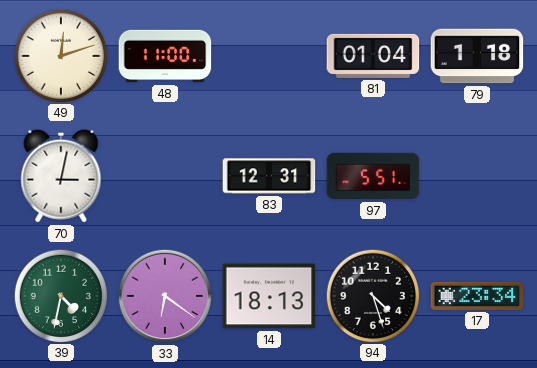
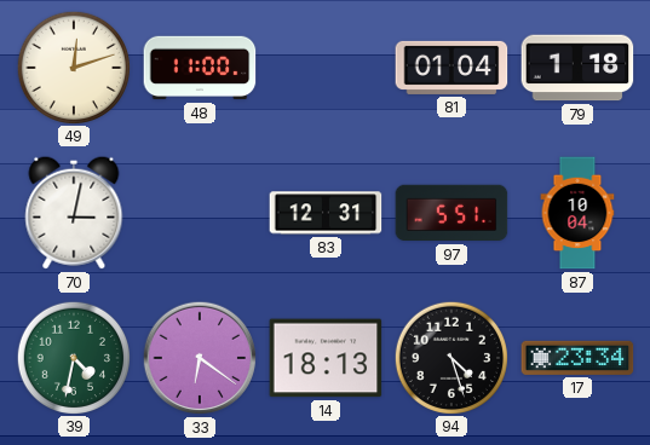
87: none -> 10:04 (577, 213)
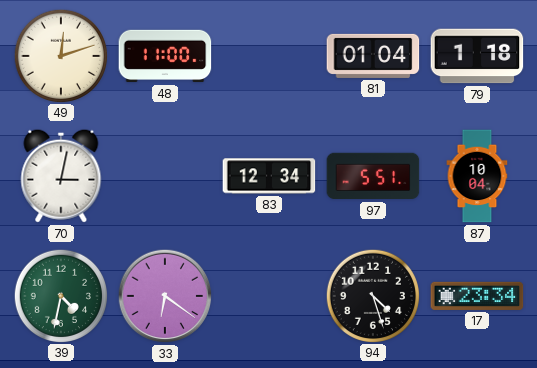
83: 12:31 -> 12:34 (269, 176)
14: 18:13 -> none (326, 358)
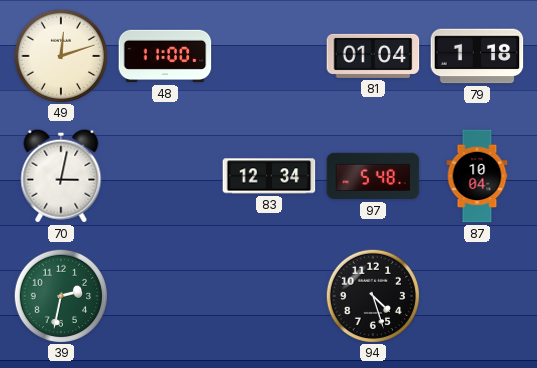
97: 5:51 -> 5:48 (373, 176)
39: 4:32 -> 2:32 (60, 295)
33: 6:21 -> none (165, 296)
17: 23:34 -> none (477, 296)
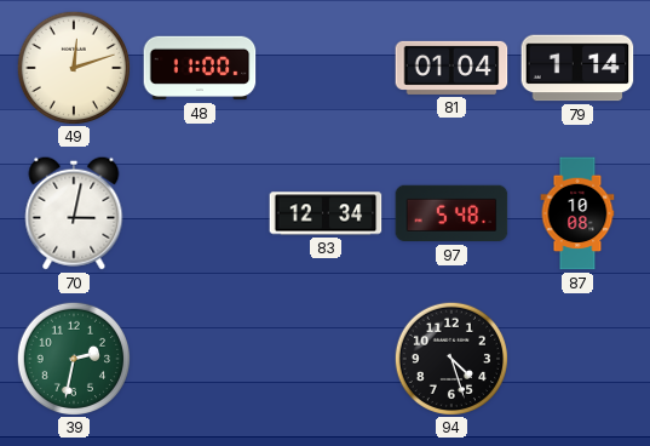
79: 1:18 -> 1:14 (577, 68)
87: 10:04 -> 10:08 (577, 213)
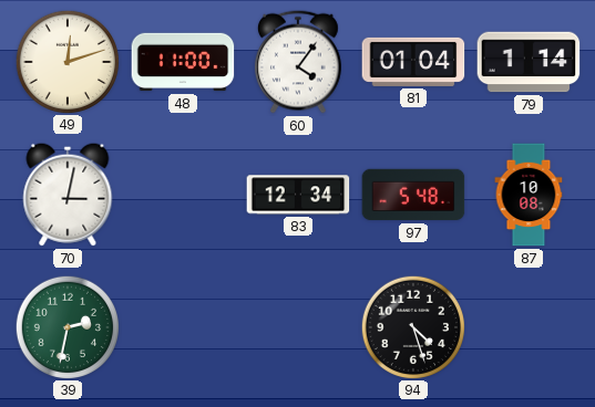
60: none -> 4:06 (298, 62)
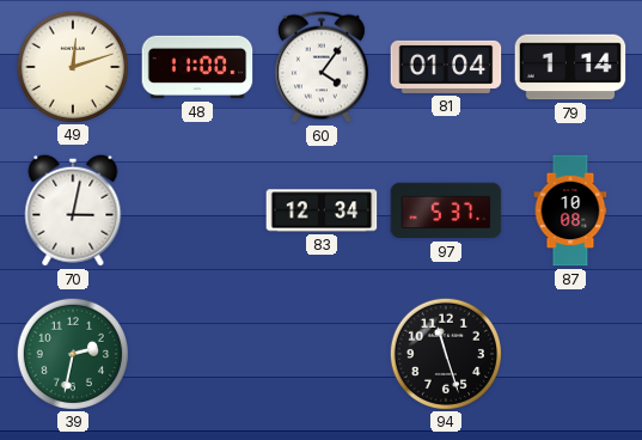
97: 5:48 -> 5:37 (446, 210)
94: 4:27 -> 11:27 (445, 353)
